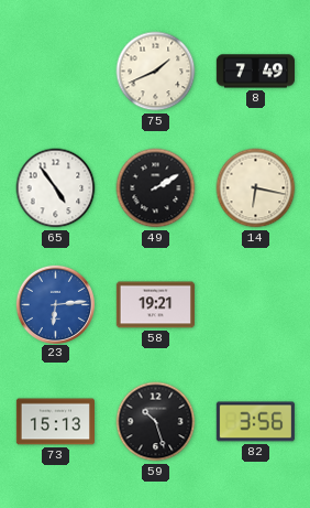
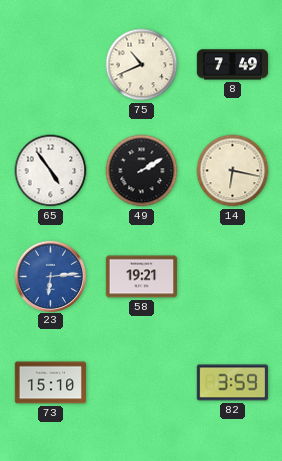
75: 1:41 -> 10:41 (142, 65)
73: 15:13 -> 15:10 (50, 383)
59: 10:27 -> none (156, 422)
82: 3:56 -> 3:59 (232, 383)
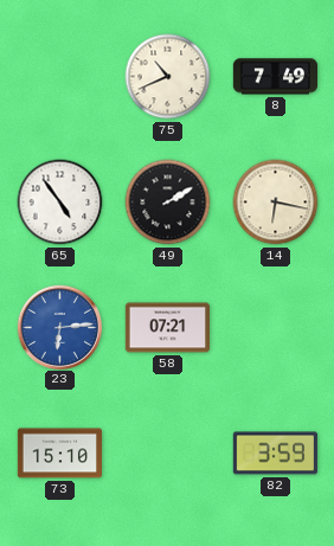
58: 19:21 -> 07:21 (167, 328)
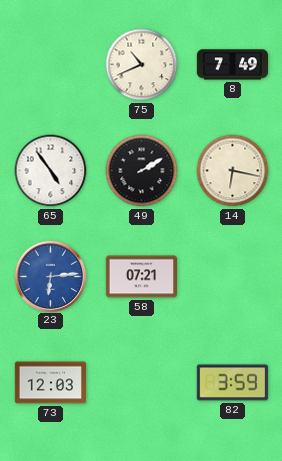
73: 15:10 -> 12:03 (50, 383)
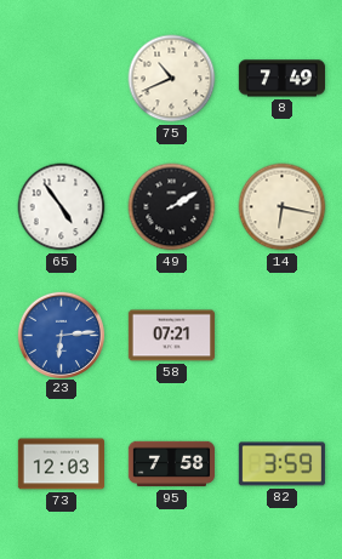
95: none -> 7:58 (171, 464)
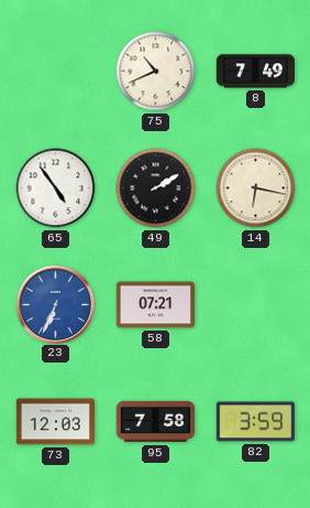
23: 6:14 -> 6:34 (55, 304)
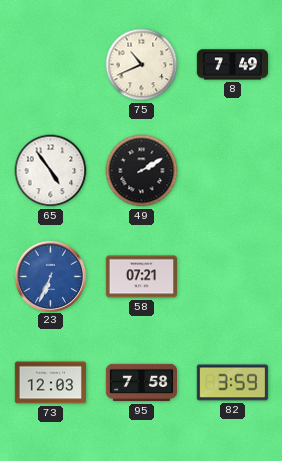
14: 6:17 -> none (256, 188)
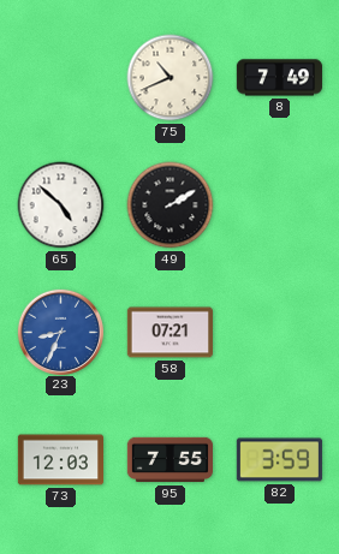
65: 4:54 -> 4:52 (61, 205)
23: 6:34 -> 8:34 (60, 332)
95: 7:58 -> 7:55 (169, 460)
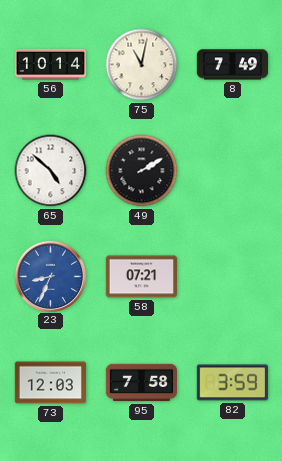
56: none -> 10:14 (51, 64)
75: 10:41 -> 11:02 (142, 65)
95: 7:55 -> 7:58 (141, 383)
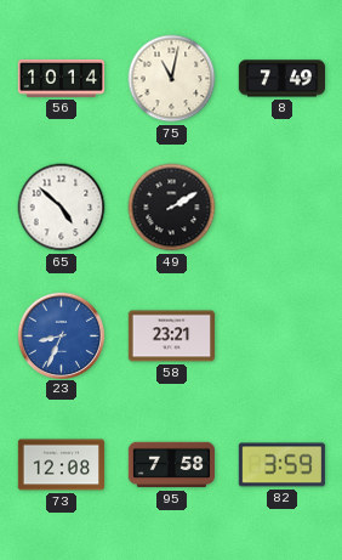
58: 07:21 -> 23:21 (171, 336)
73: 12:03 -> 12:08 (61, 465)
